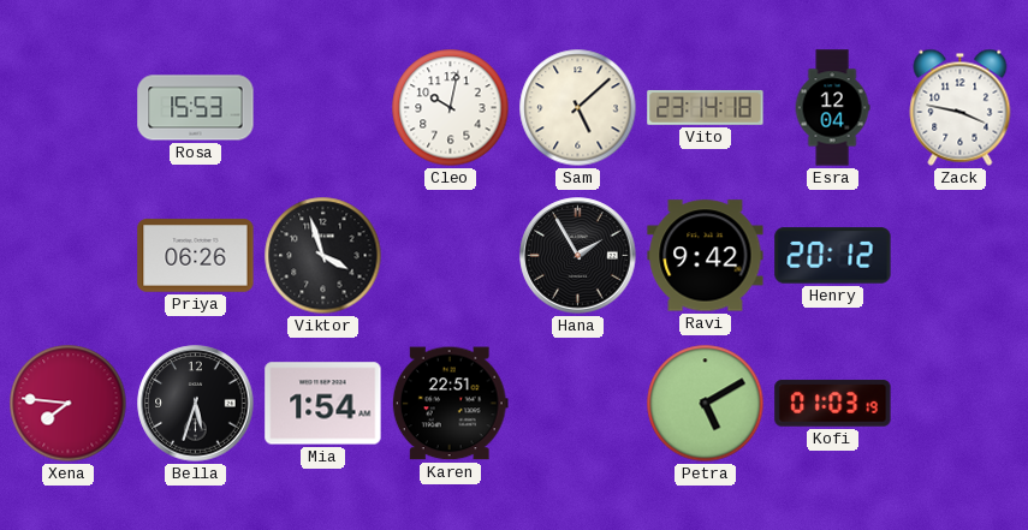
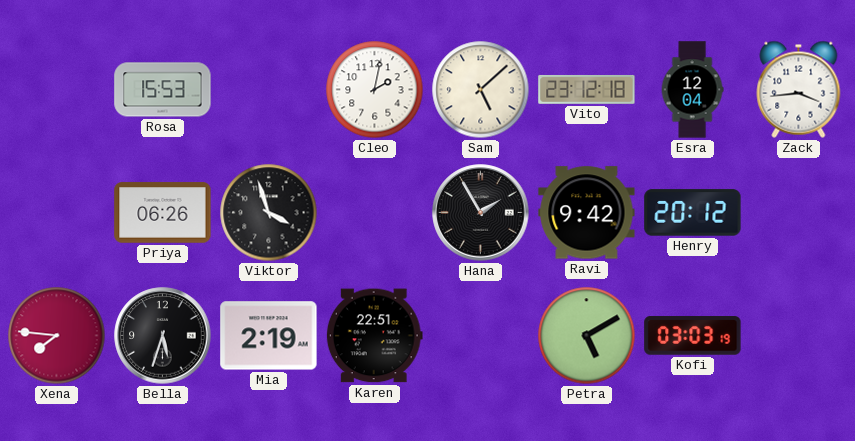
Cleo: 10:02 -> 2:02 (375, 90)
Vito: 23:14 -> 23:12 (587, 89)
Zack: 3:47 -> 3:44 (799, 89)
Mia: 1:54 -> 2:19 (269, 336)
Kofi: 01:03 -> 03:03 (693, 336)
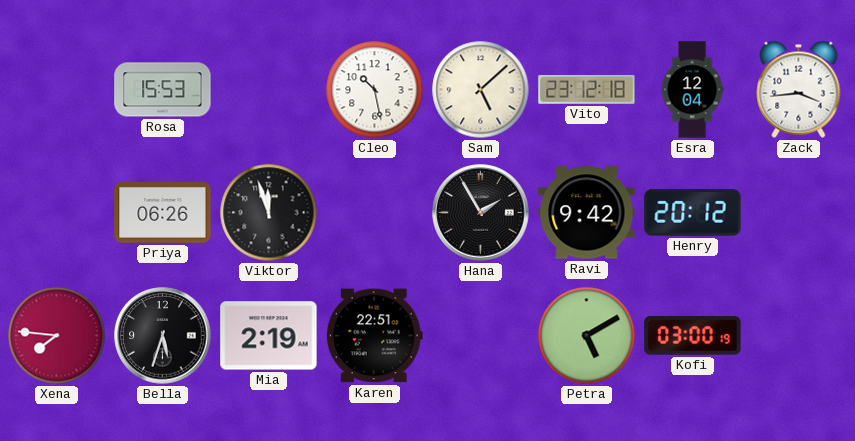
Cleo: 2:02 -> 10:28 (375, 90)
Viktor: 3:57 -> 11:57 (269, 213)
Kofi: 03:03 -> 03:00 (693, 336)
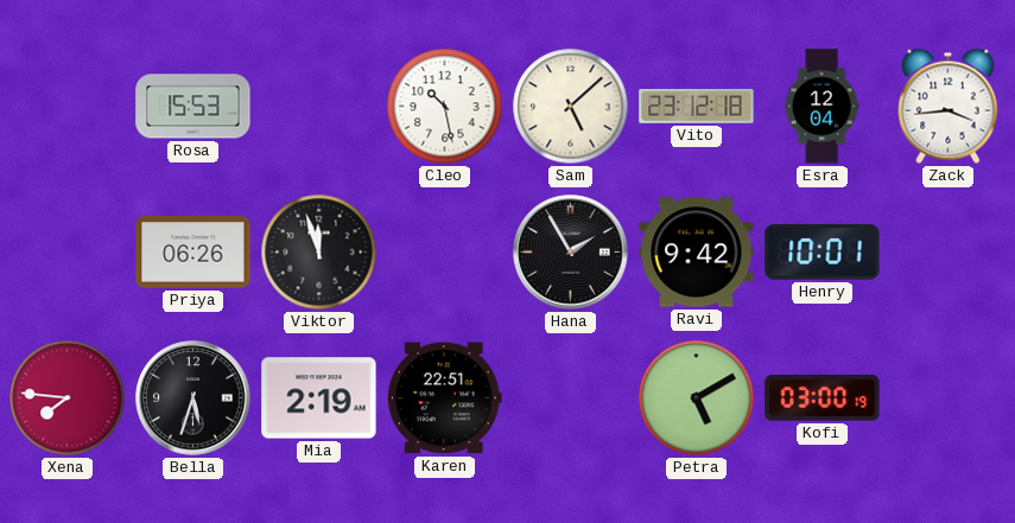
Henry: 20:12 -> 10:01 (823, 253)
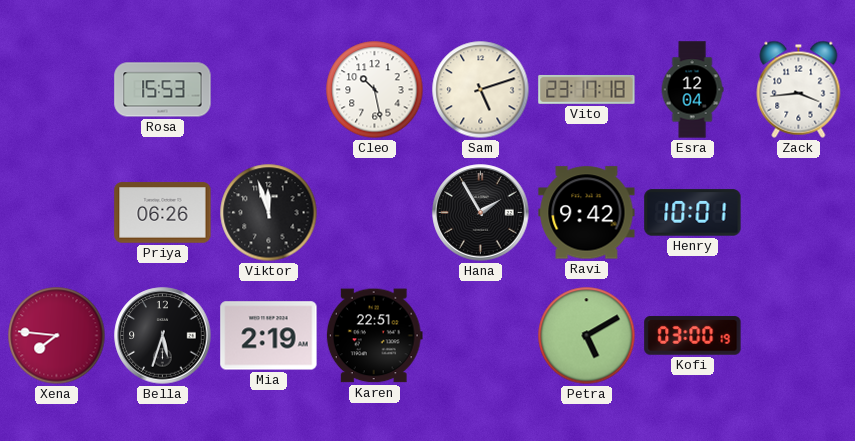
Sam: 5:08 -> 5:12 (481, 90)
Vito: 23:12 -> 23:17 (587, 89)
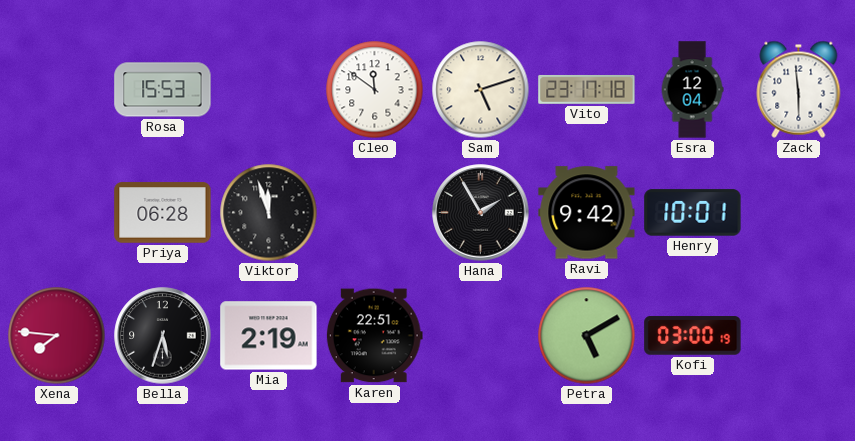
Cleo: 10:28 -> 11:51 (375, 90)
Zack: 3:44 -> 5:59 (799, 89)
Priya: 06:26 -> 06:28 (163, 213)
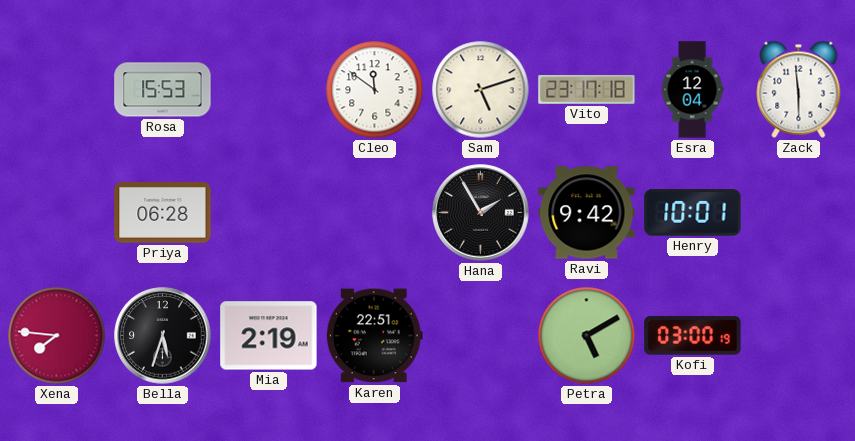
Viktor: 11:57 -> none (269, 213)
